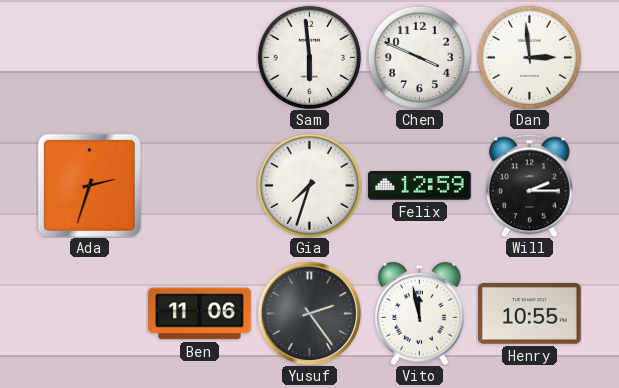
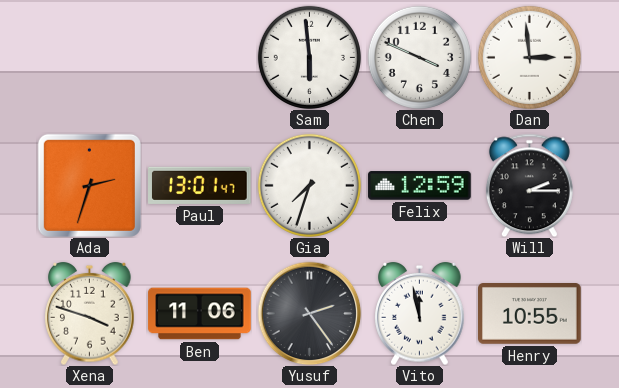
Paul: none -> 13:01 (200, 185)
Xena: none -> 3:48 (90, 313)
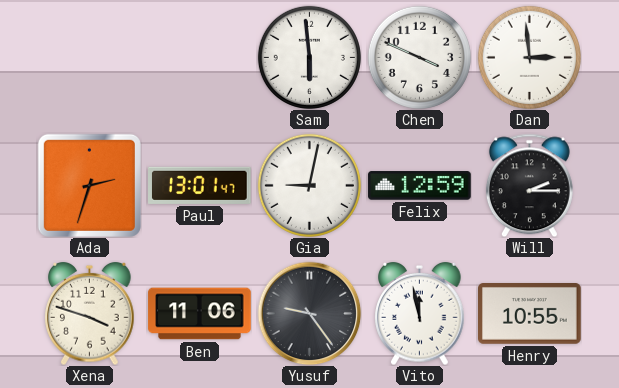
Gia: 7:33 -> 9:02 (309, 185)
Yusuf: 2:24 -> 9:24 (309, 313)
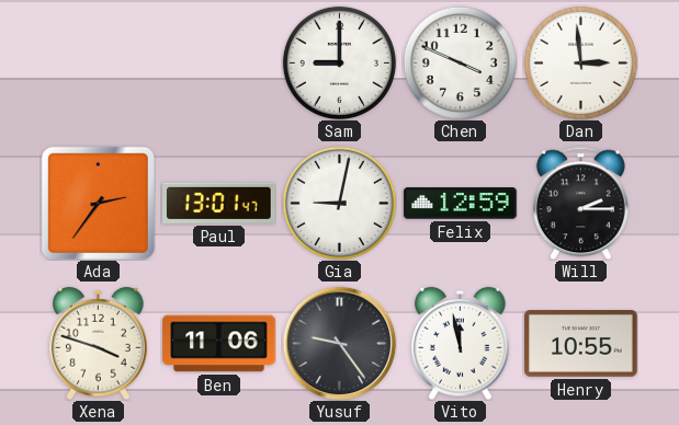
Sam: 5:59 -> 9:00 (339, 62)
Ada: 2:33 -> 2:36 (98, 203)
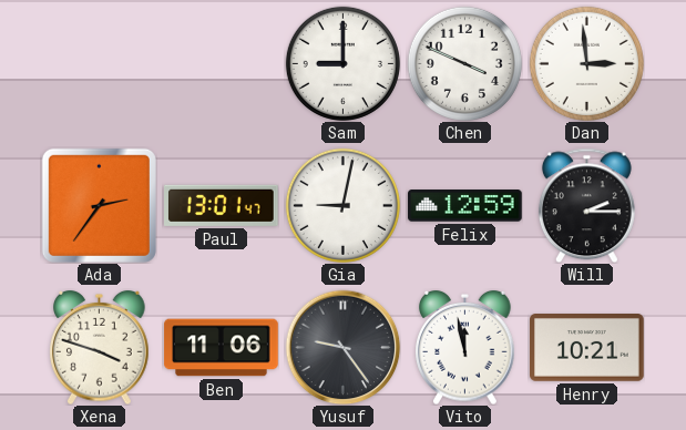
Henry: 10:55 -> 10:21 (587, 348)
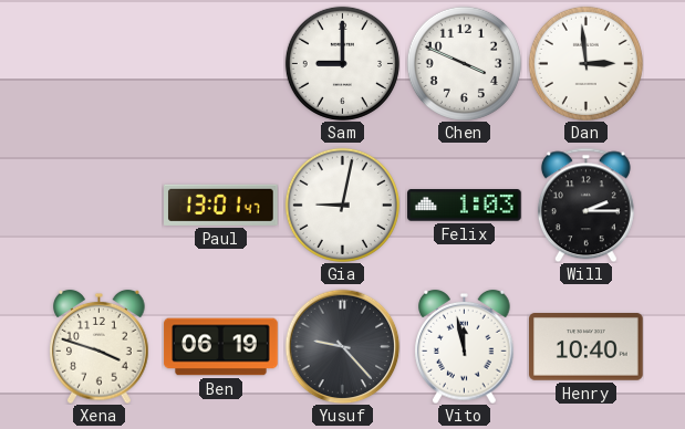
Ada: 2:36 -> none (99, 205)
Felix: 12:59 -> 1:03 (465, 206)
Ben: 11:06 -> 06:19 (221, 347)
Yusuf: 9:24 -> 9:23 (342, 346)
Henry: 10:21 -> 10:40 (587, 347)
